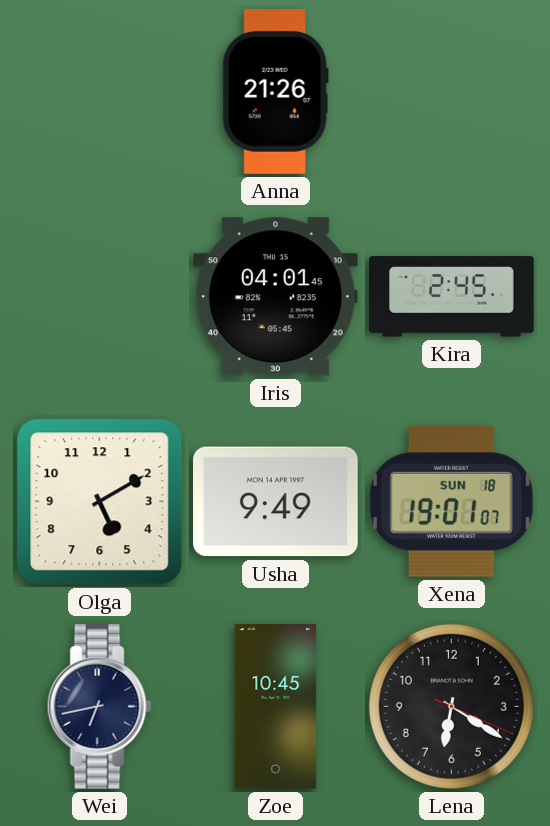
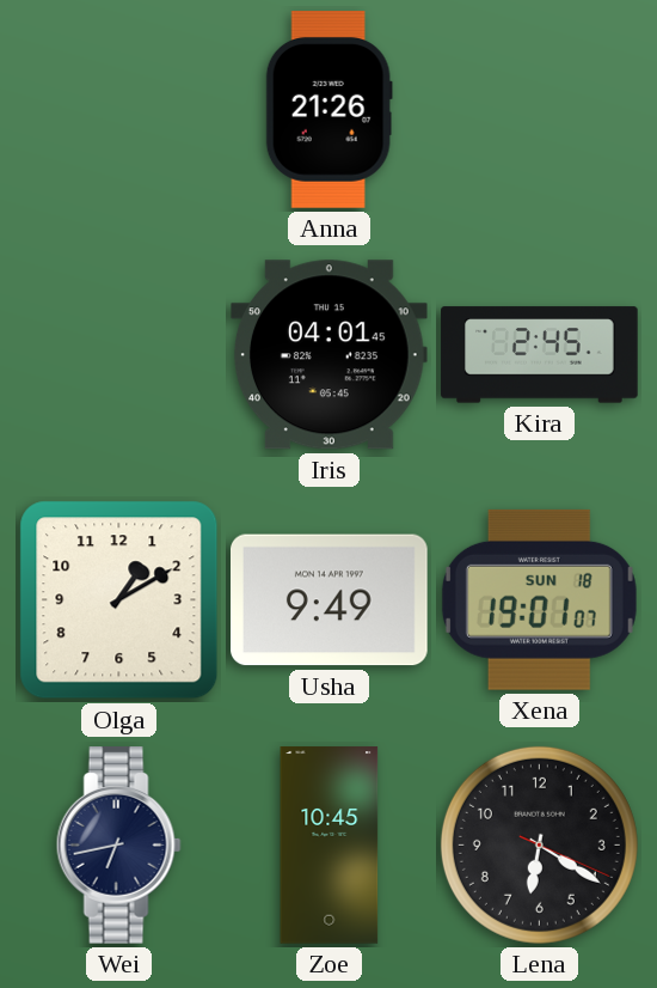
Olga: 5:10 -> 1:10 (119, 600)
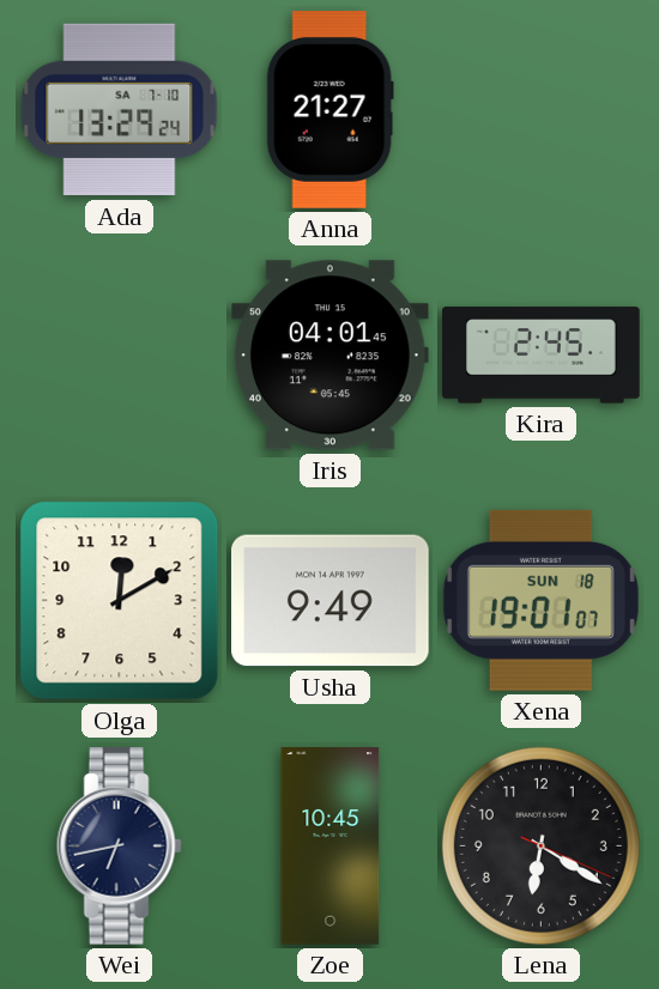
Ada: none -> 13:29 (120, 110)
Anna: 21:26 -> 21:27 (329, 110)
Olga: 1:10 -> 12:10 (120, 601)
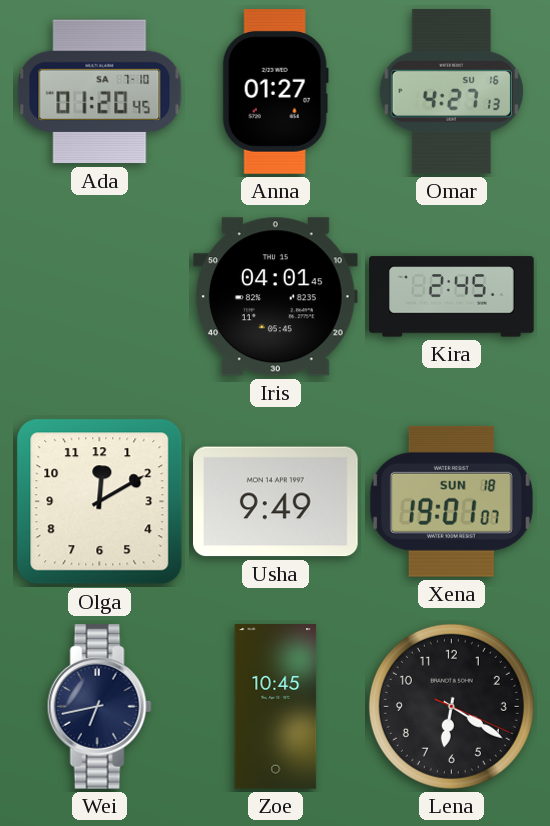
Ada: 13:29 -> 01:20 (100, 92)
Anna: 21:27 -> 01:27 (275, 92)
Omar: none -> 4:27 (451, 92)
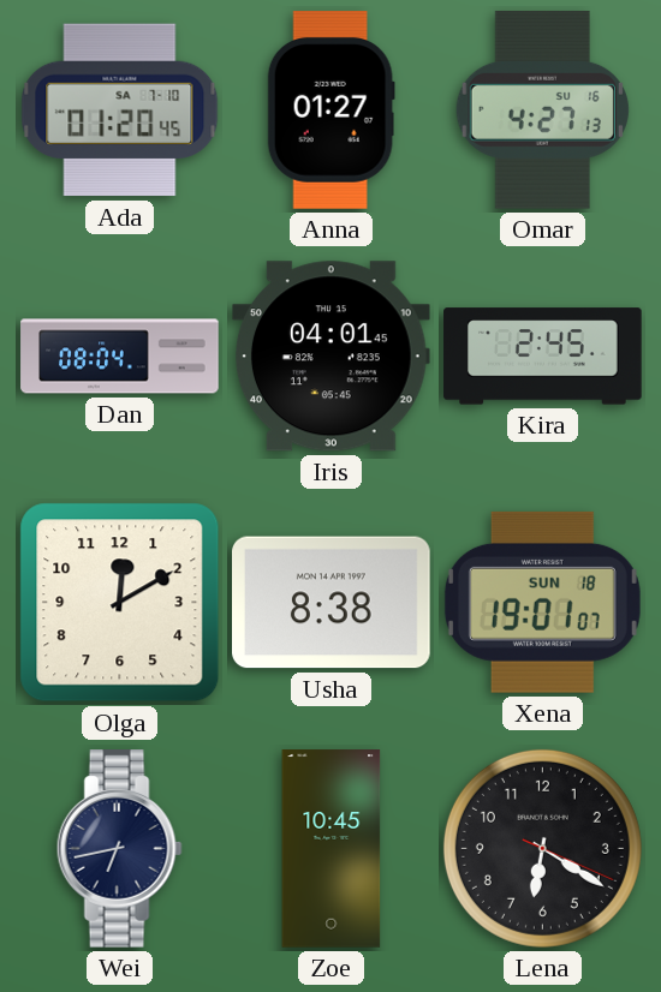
Dan: none -> 08:04 (120, 357)
Usha: 9:49 -> 8:38 (332, 603)
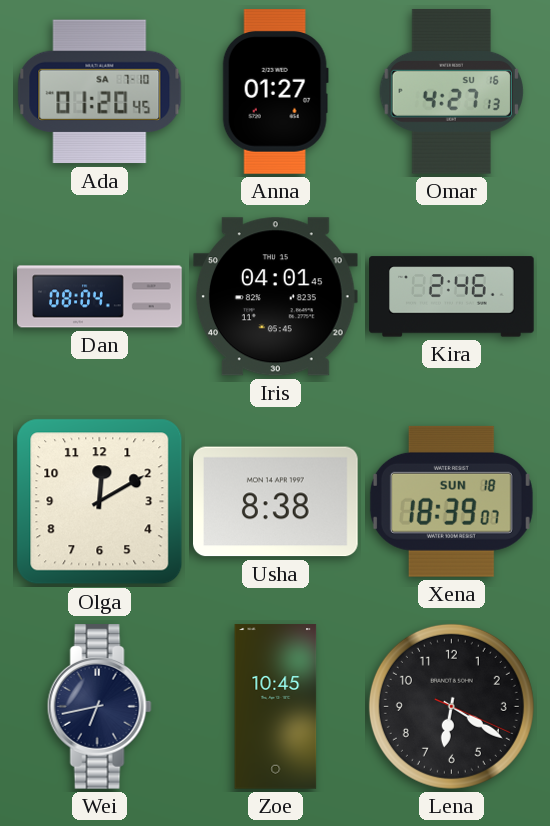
Kira: 2:45 -> 2:46 (452, 297)
Xena: 19:01 -> 18:39 (451, 501)
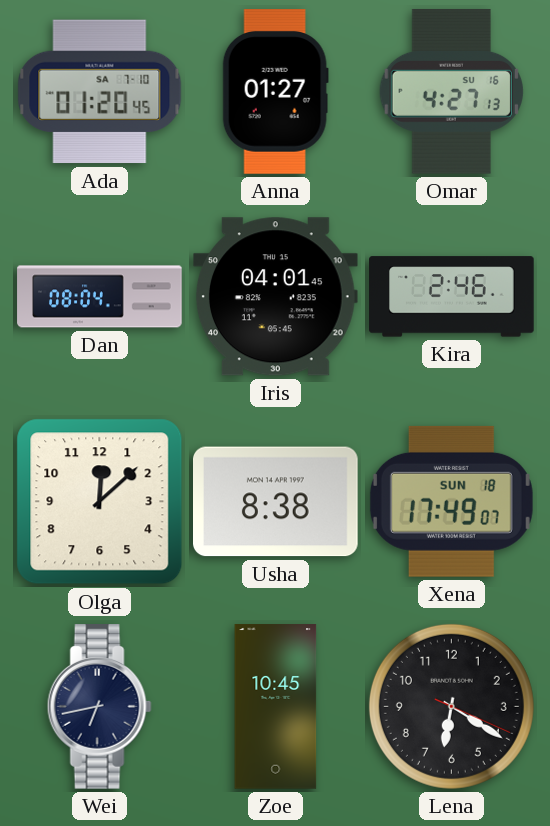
Olga: 12:10 -> 12:08 (100, 502)
Xena: 18:39 -> 17:49 (451, 501)
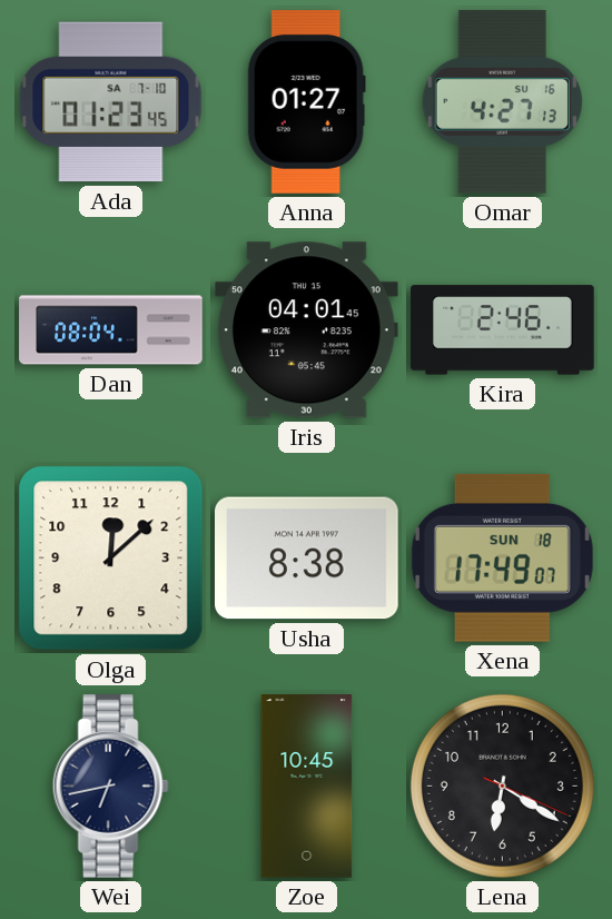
Ada: 01:20 -> 01:23 (111, 102)
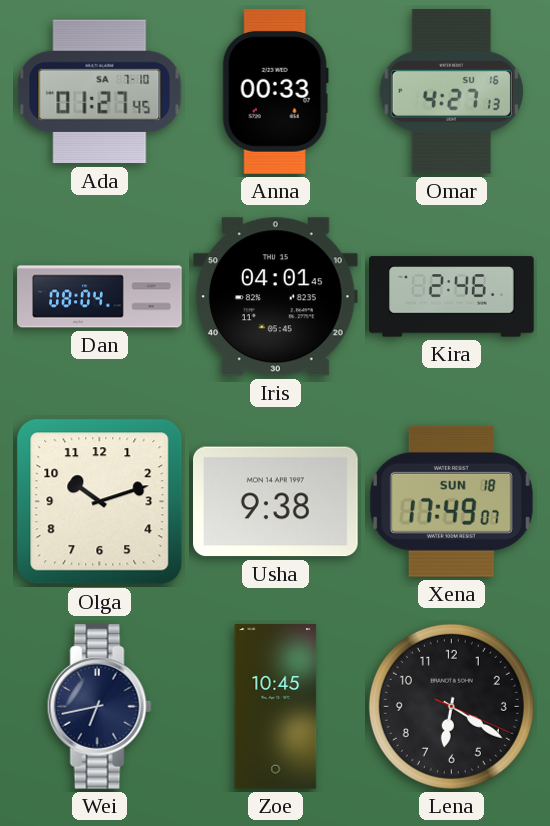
Ada: 01:23 -> 01:27 (100, 92)
Anna: 01:27 -> 00:33 (275, 92)
Olga: 12:08 -> 10:12 (100, 502)
Usha: 8:38 -> 9:38 (276, 502)
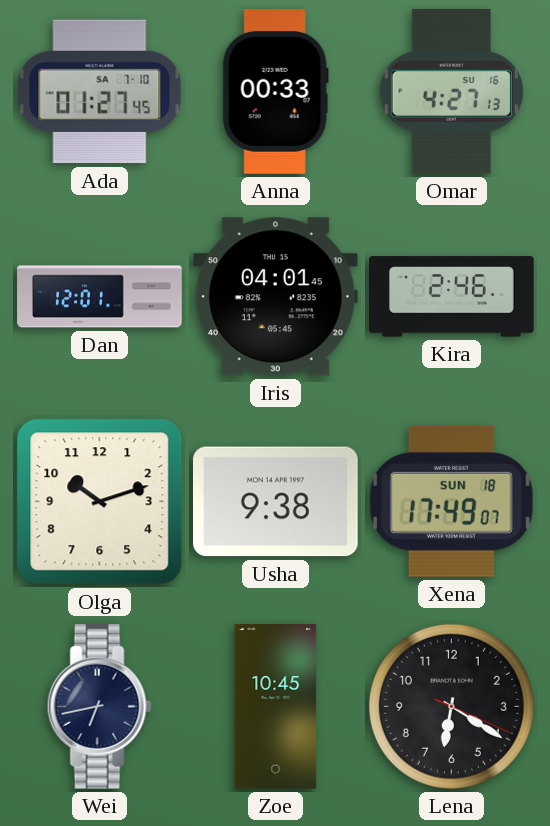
Dan: 08:04 -> 12:01 (100, 297)
